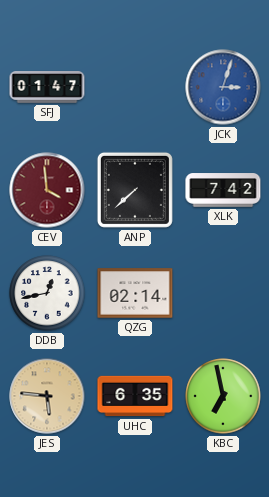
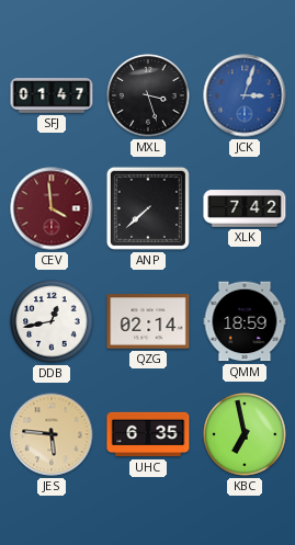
MXL: none -> 3:27 (148, 95)
QMM: none -> 18:59 (245, 321)
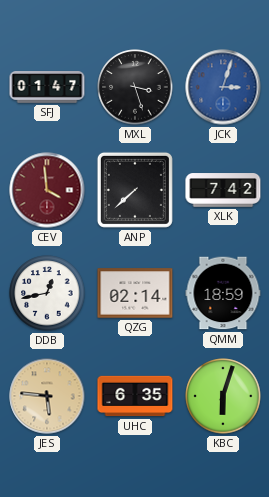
KBC: 6:58 -> 6:03 (223, 396)
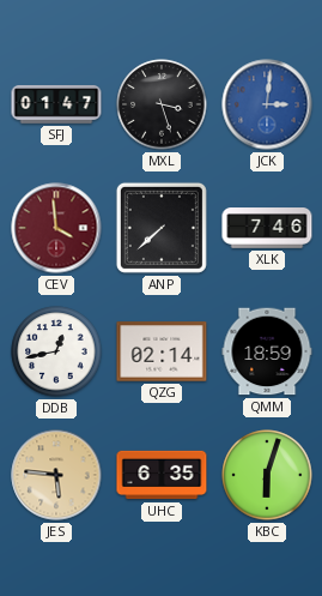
JCK: 3:03 -> 3:01 (267, 104)
XLK: 7:42 -> 7:46 (267, 228)
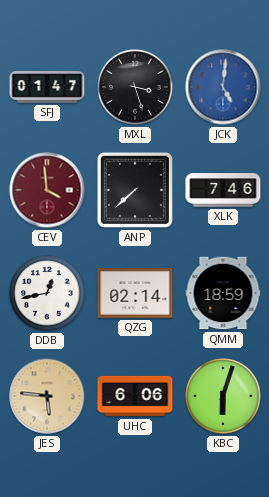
JCK: 3:01 -> 5:01 (223, 87)
UHC: 6:35 -> 6:06 (135, 396)
